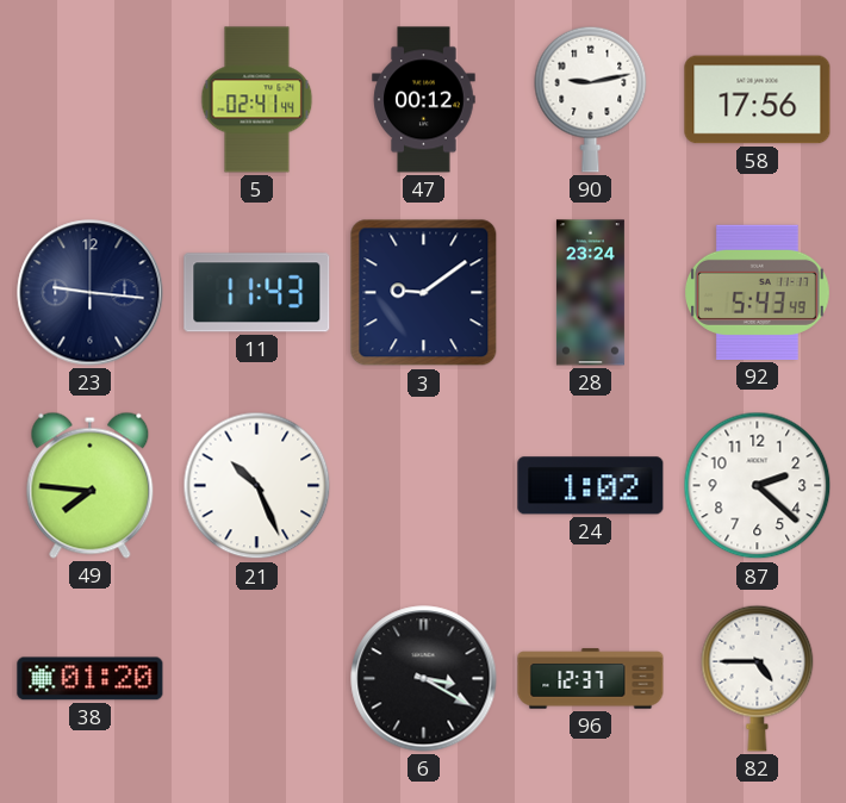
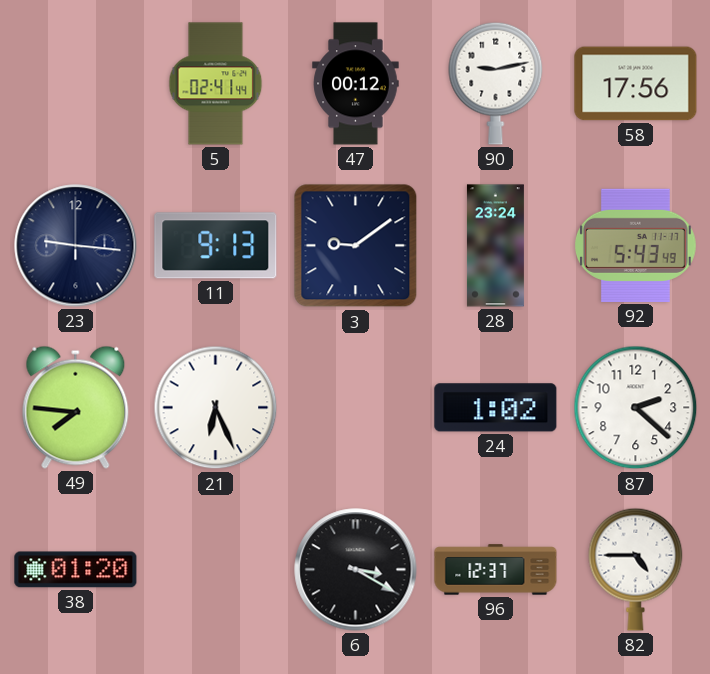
11: 11:43 -> 9:13 (216, 246)
21: 10:26 -> 6:26 (216, 408)
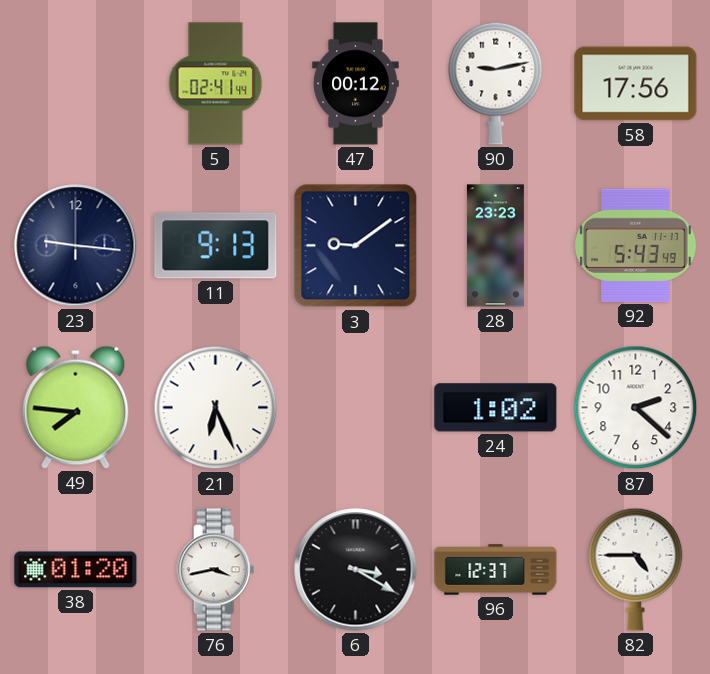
28: 23:24 -> 23:23 (495, 246)
76: none -> 3:43 (216, 570)
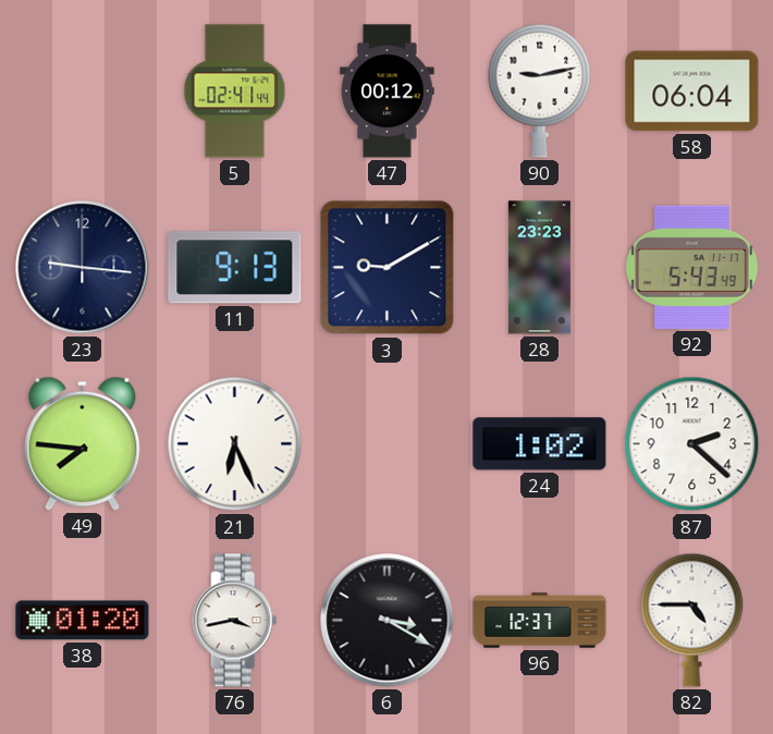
58: 17:56 -> 06:04 (692, 91)
3: 9:09 -> 9:10 (388, 268)
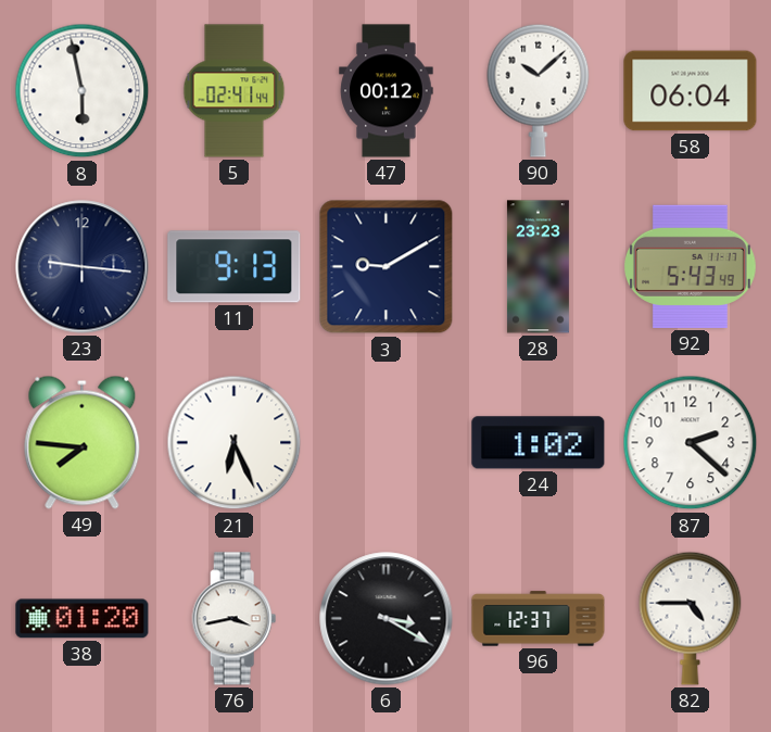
8: none -> 5:58 (83, 91)
90: 9:13 -> 10:08 (539, 90)
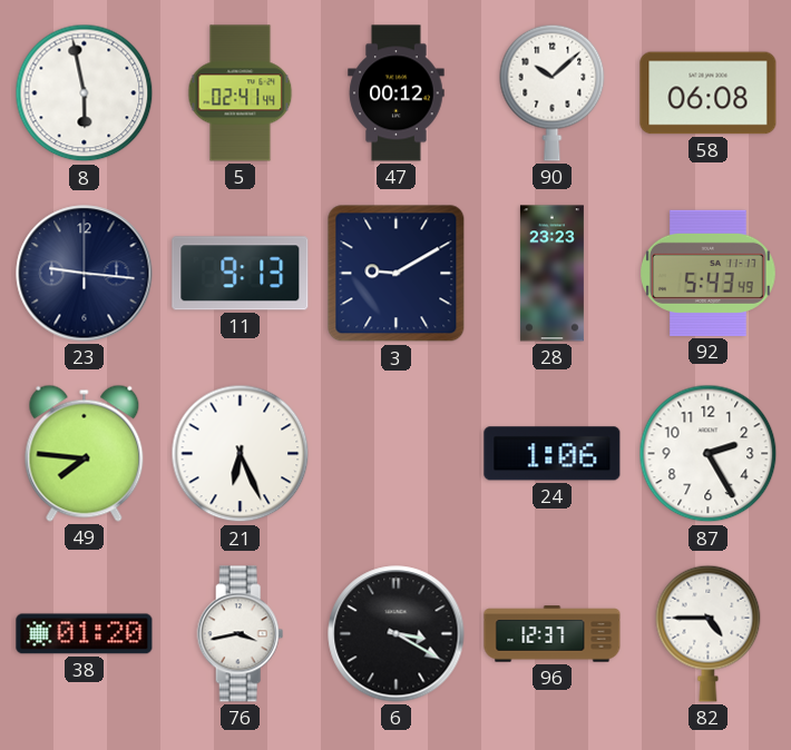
58: 06:04 -> 06:08 (709, 93)
24: 1:02 -> 1:06 (553, 454)
87: 2:22 -> 2:25 (709, 454)
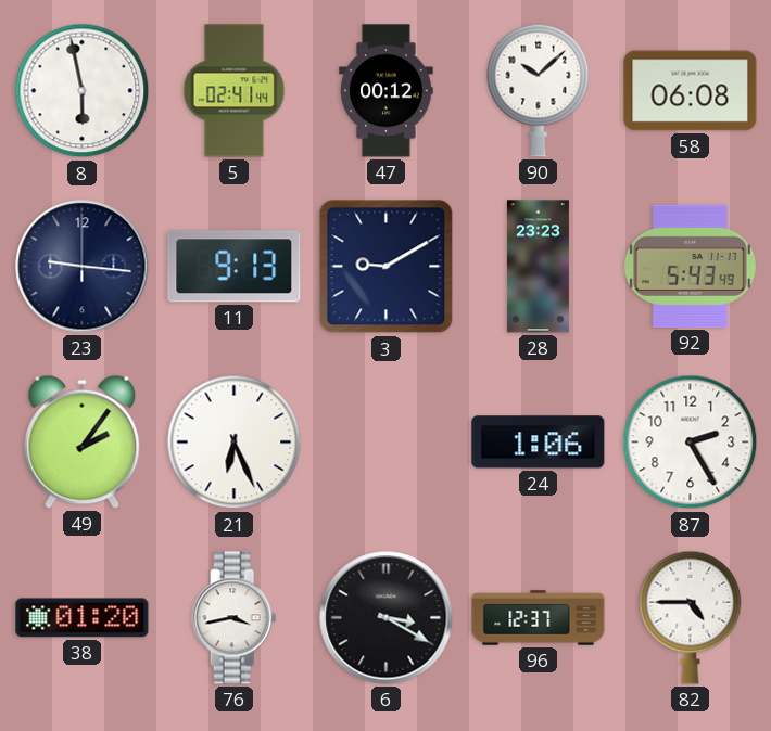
49: 7:46 -> 2:06 (83, 441)
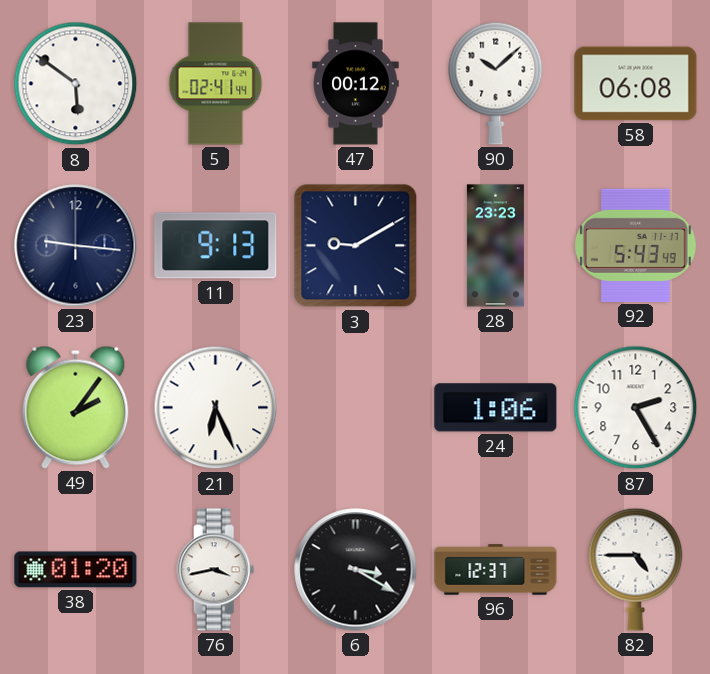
8: 5:58 -> 5:51 (76, 84)
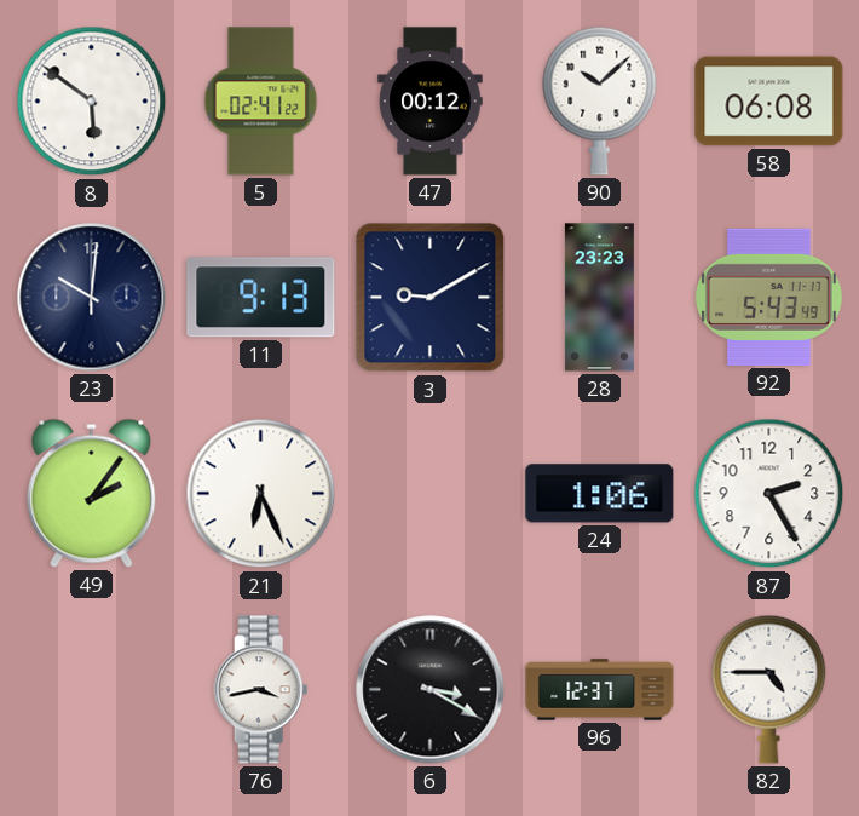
5: 02:41:44 -> 02:41:22 (261, 102)
23: 9:16 -> 10:01 (92, 298)
38: 01:20 -> none (76, 570)
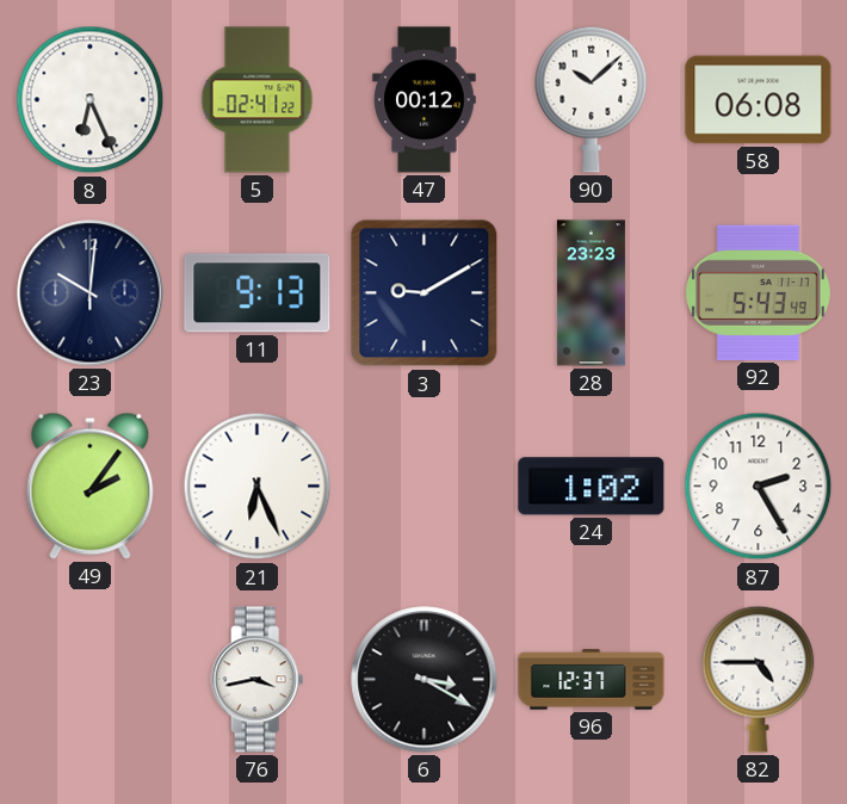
8: 5:51 -> 6:26 (91, 100)
24: 1:06 -> 1:02 (592, 487)
